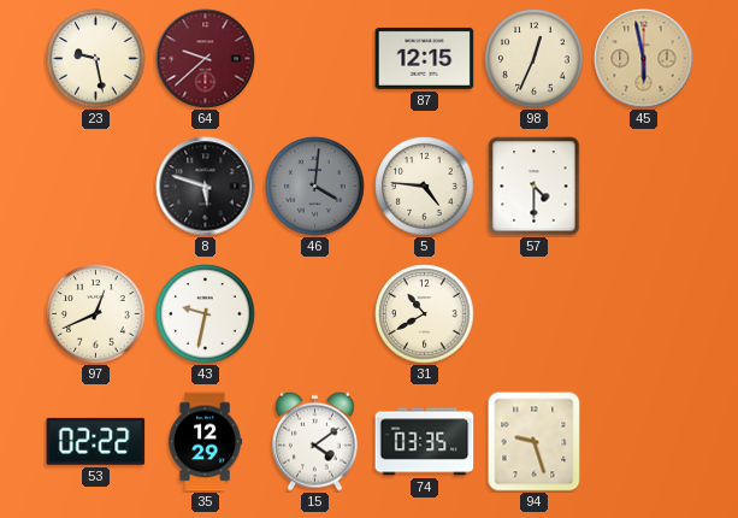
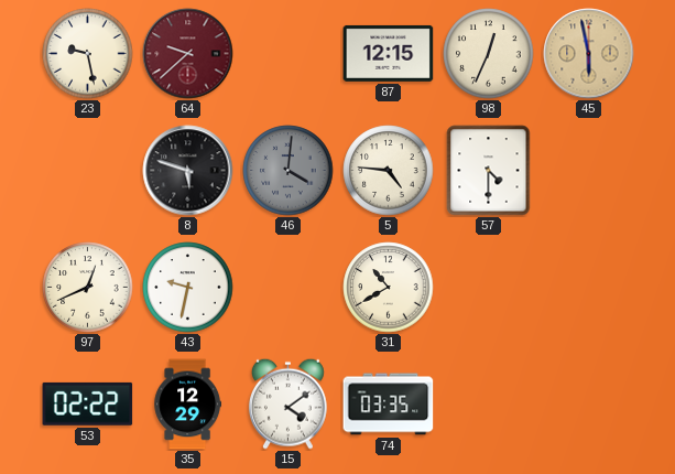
94: 9:27 -> none (535, 442)
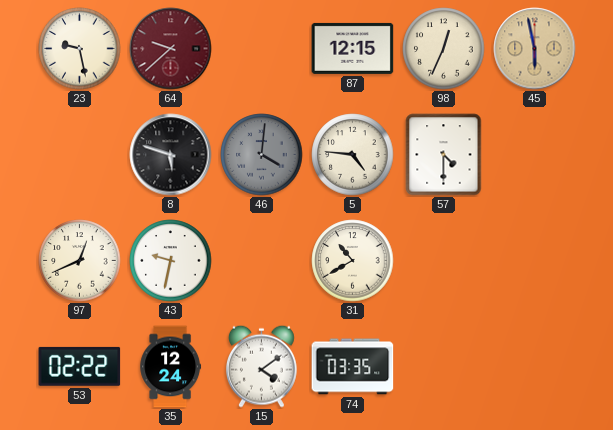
35: 12:29 -> 12:24 (171, 367)
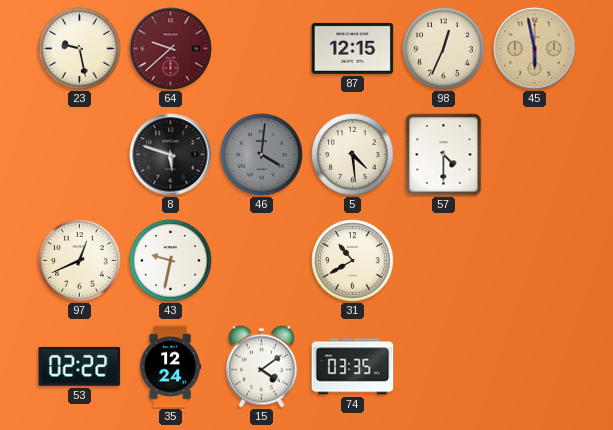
5: 4:46 -> 4:29 (353, 155)
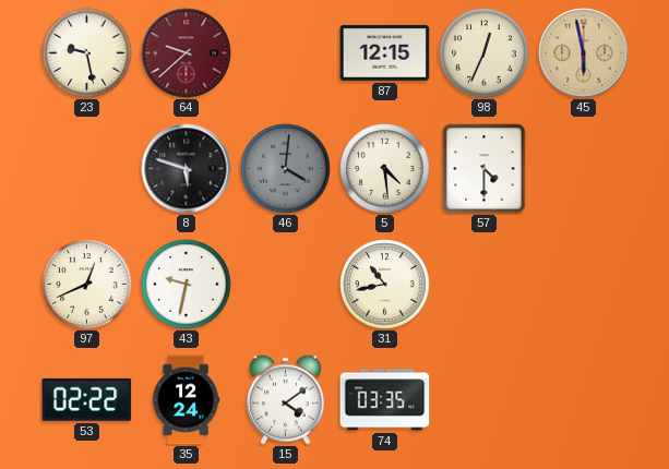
31: 10:40 -> 10:43 (385, 285)
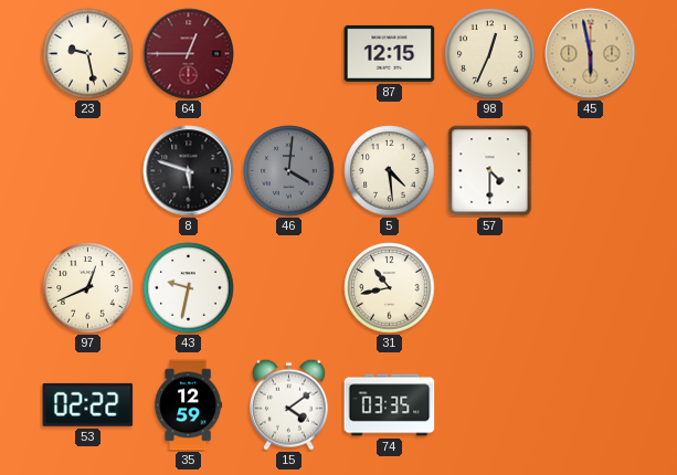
64: 9:38 -> 12:45 (189, 54)
35: 12:24 -> 12:59 (189, 405)
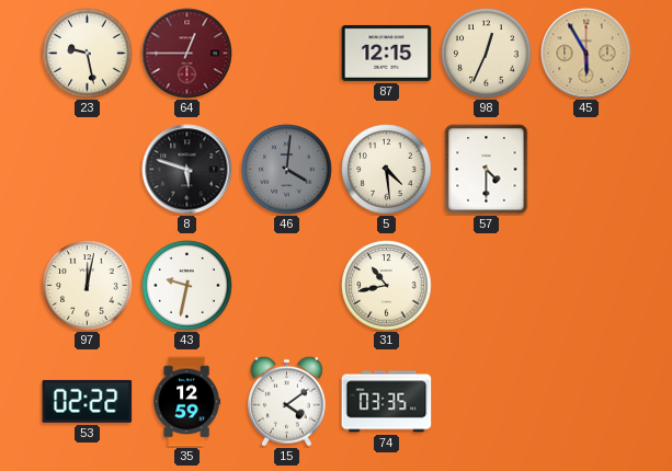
45: 5:58 -> 5:55 (586, 54)
97: 12:41 -> 12:02 (88, 286)
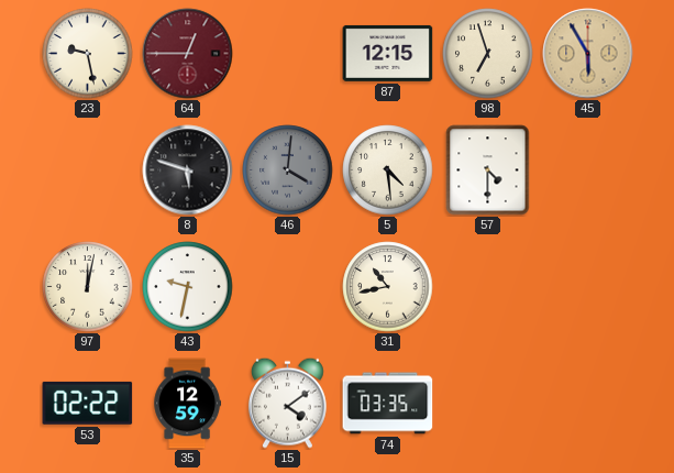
98: 12:34 -> 6:57 (488, 54)
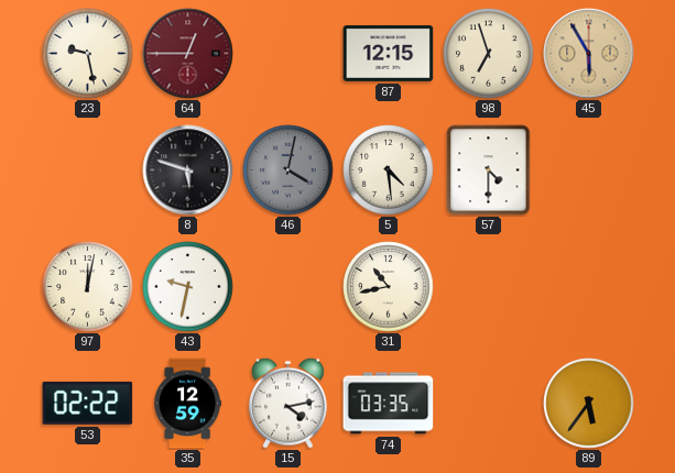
46: 4:01 -> 4:02 (288, 170)
15: 4:09 -> 4:13 (287, 403)
89: none -> 5:36 (589, 404)
